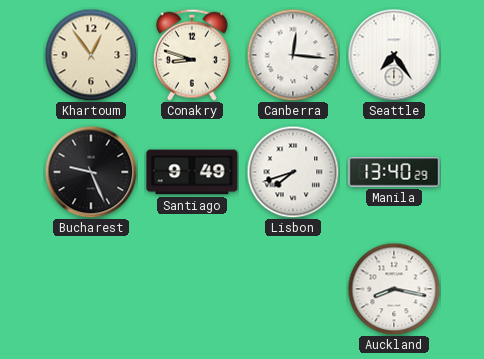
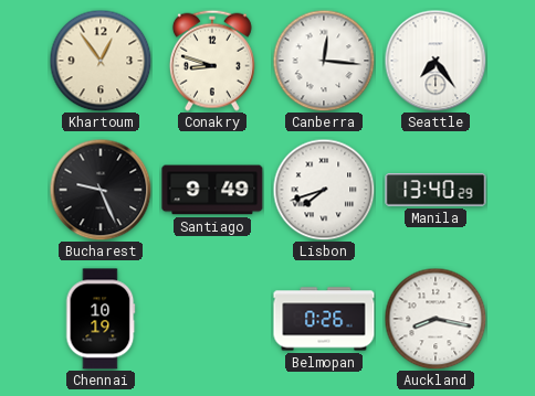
Chennai: none -> 10:19 (101, 319)
Belmopan: none -> 0:26 (324, 319)
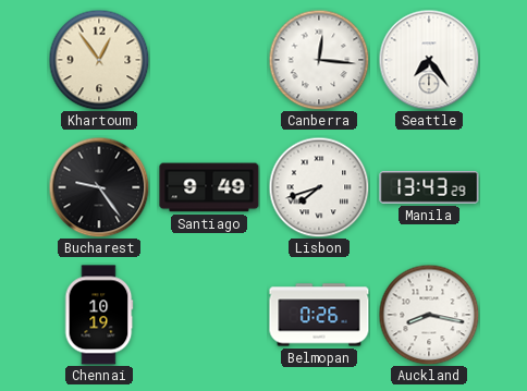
Conakry: 8:48 -> none (212, 61)
Bucharest: 9:26 -> 9:24 (99, 187)
Manila: 13:40 -> 13:43 (429, 187)
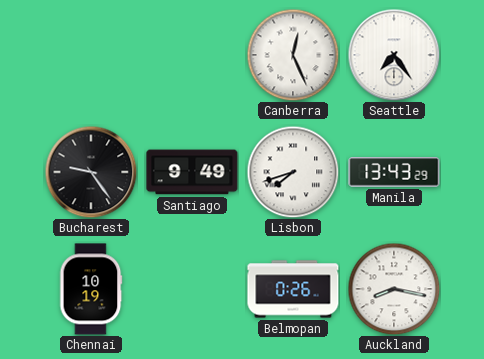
Khartoum: 12:54 -> none (99, 60)
Canberra: 12:16 -> 12:26 (293, 55)
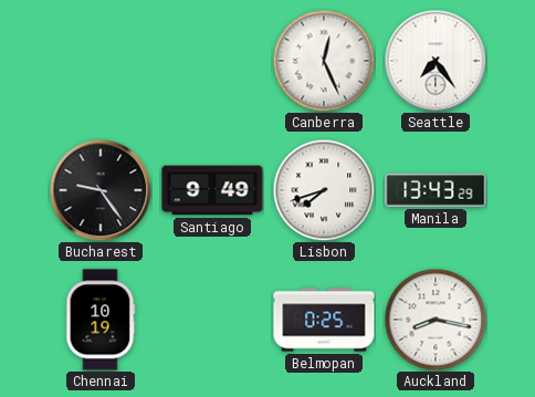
Belmopan: 0:26 -> 0:25 (324, 320)
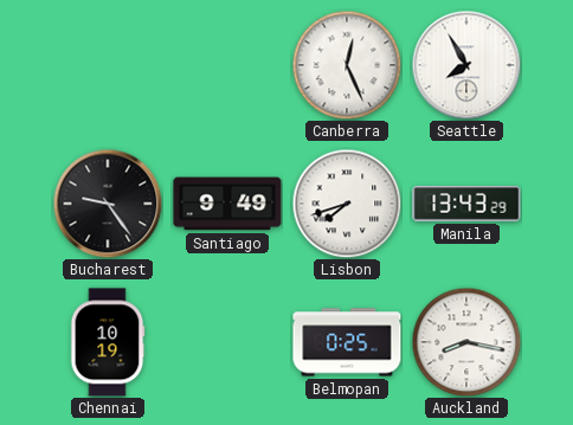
Seattle: 7:24 -> 7:55 (466, 65)
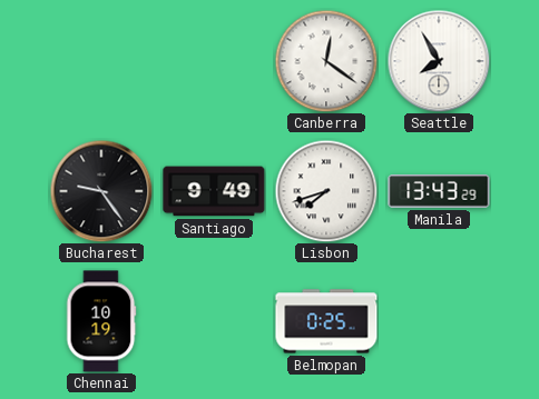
Canberra: 12:26 -> 12:21 (326, 61)
Auckland: 8:17 -> none (466, 342)
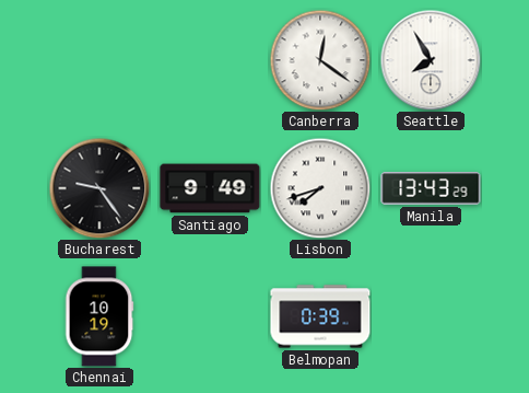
Belmopan: 0:25 -> 0:39 (320, 316)
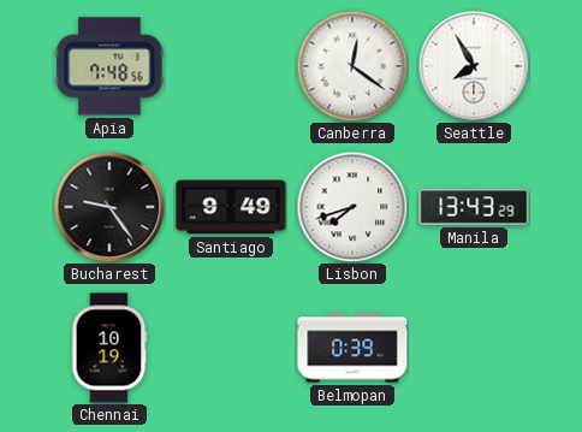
Apia: none -> 7:48 (109, 66)
